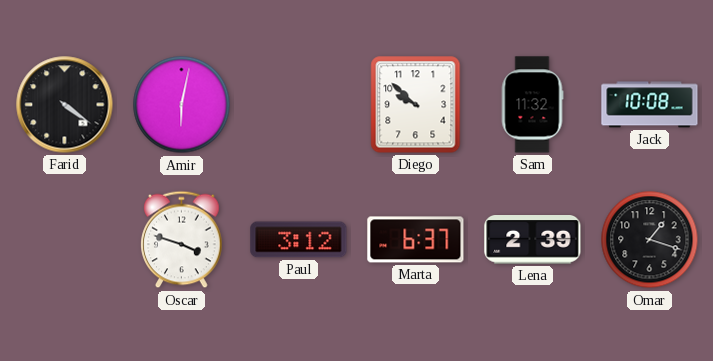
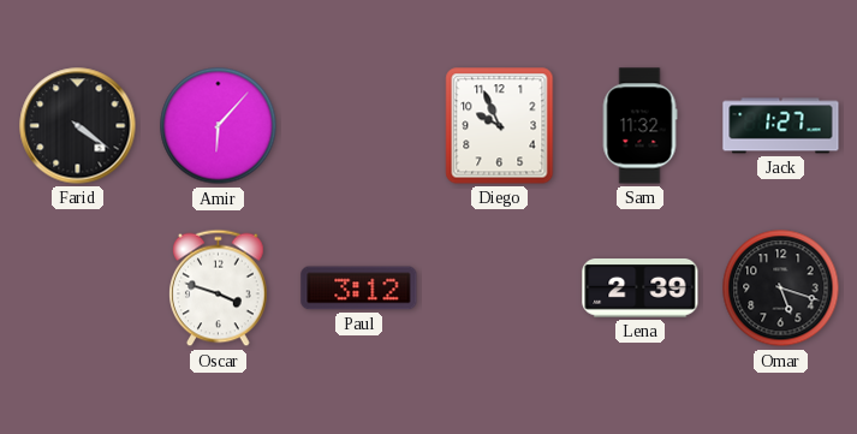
Amir: 6:02 -> 6:07 (219, 126)
Diego: 9:52 -> 9:56 (500, 126)
Jack: 10:08 -> 1:27 (781, 126)
Marta: 6:37 -> none (416, 240)
Omar: 1:18 -> 5:18 (781, 289)
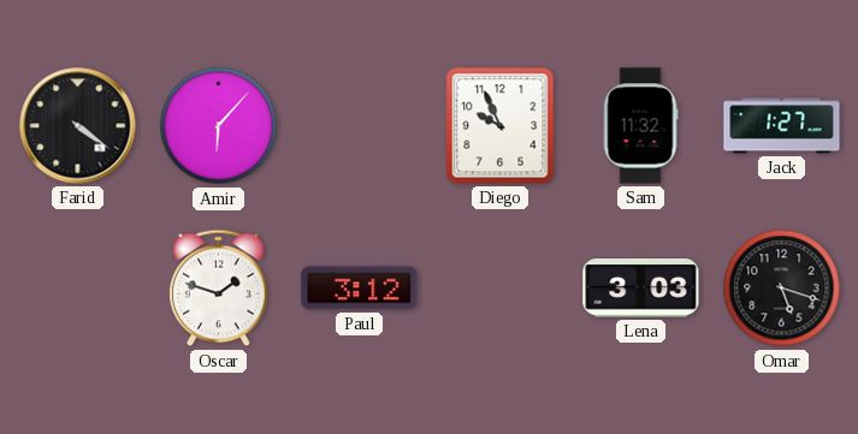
Oscar: 3:48 -> 1:48 (219, 289)
Lena: 2:39 -> 3:03 (641, 289)
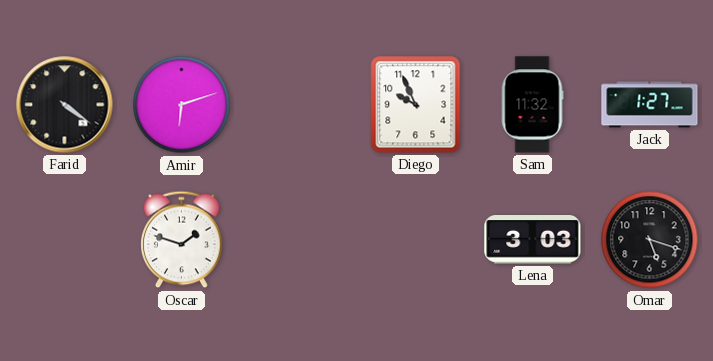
Amir: 6:07 -> 6:12 (182, 105)
Paul: 3:12 -> none (360, 289)
